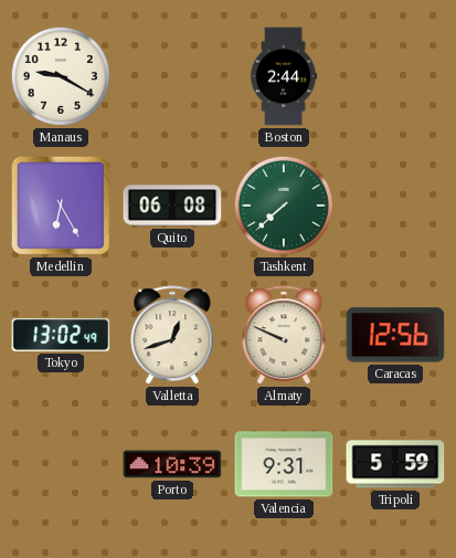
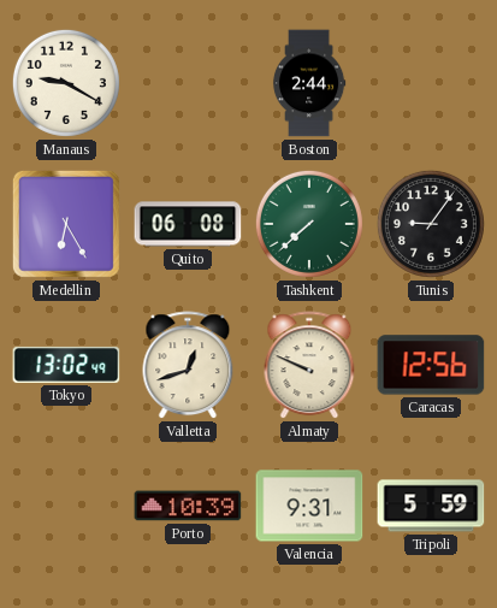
Tunis: none -> 9:06 (431, 224)
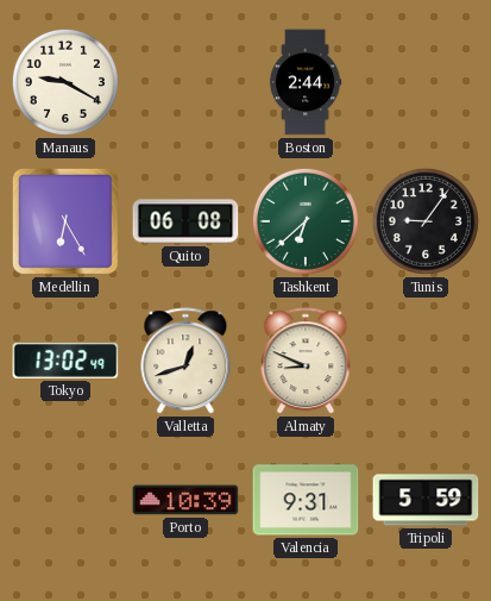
Tashkent: 7:38 -> 6:38 (306, 221)
Almaty: 9:49 -> 8:49 (306, 362)
Caracas: 12:56 -> none (431, 365)
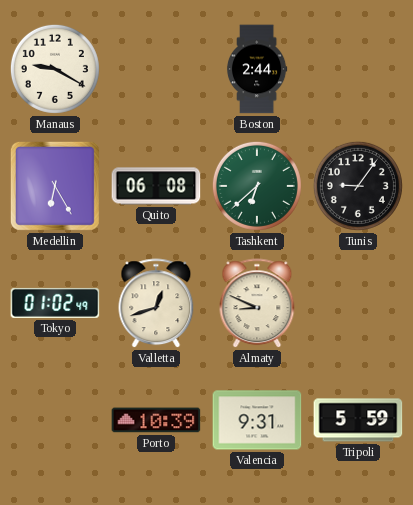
Tokyo: 13:02 -> 01:02 (55, 303)
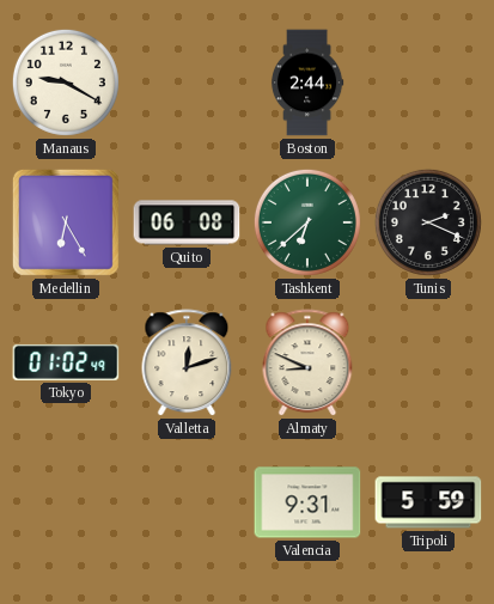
Tunis: 9:06 -> 2:19 (428, 222)
Valletta: 12:42 -> 12:12 (187, 364)
Porto: 10:39 -> none (156, 420)
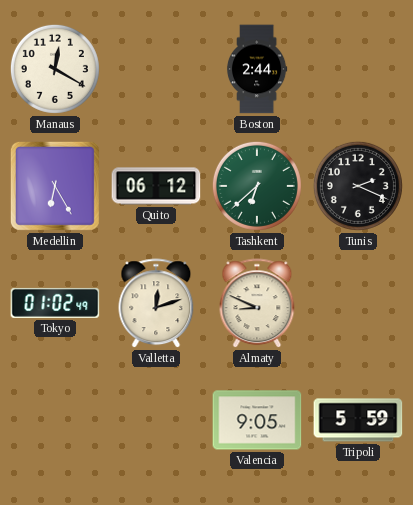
Manaus: 9:20 -> 12:20 (55, 69)
Quito: 06:08 -> 06:12 (156, 186)
Valencia: 9:31 -> 9:05 (257, 420)
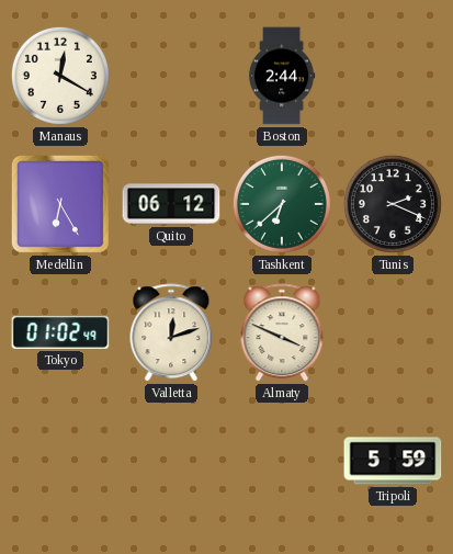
Almaty: 8:49 -> 3:49 (282, 333)
Valencia: 9:05 -> none (257, 420)
